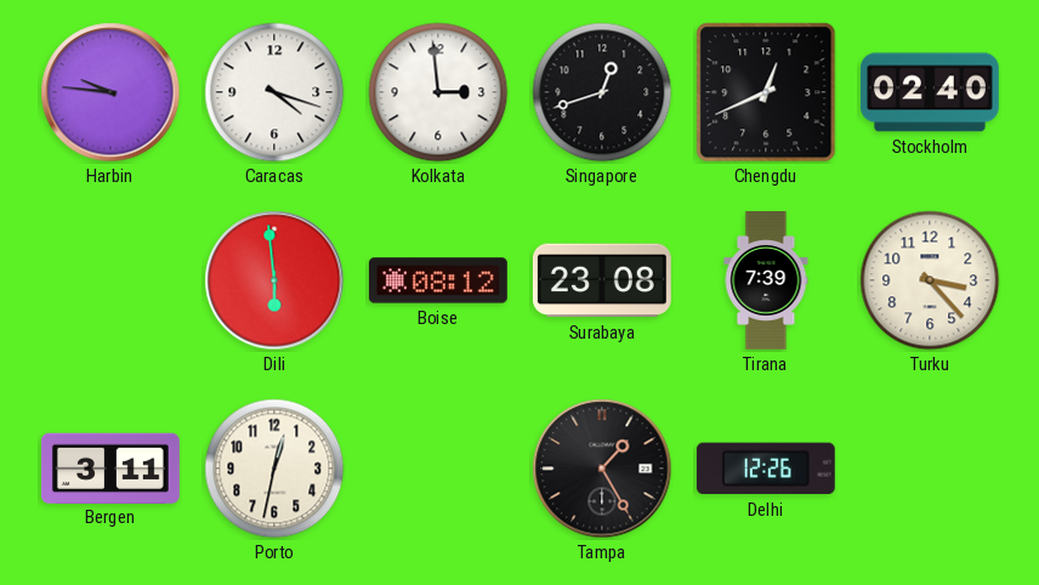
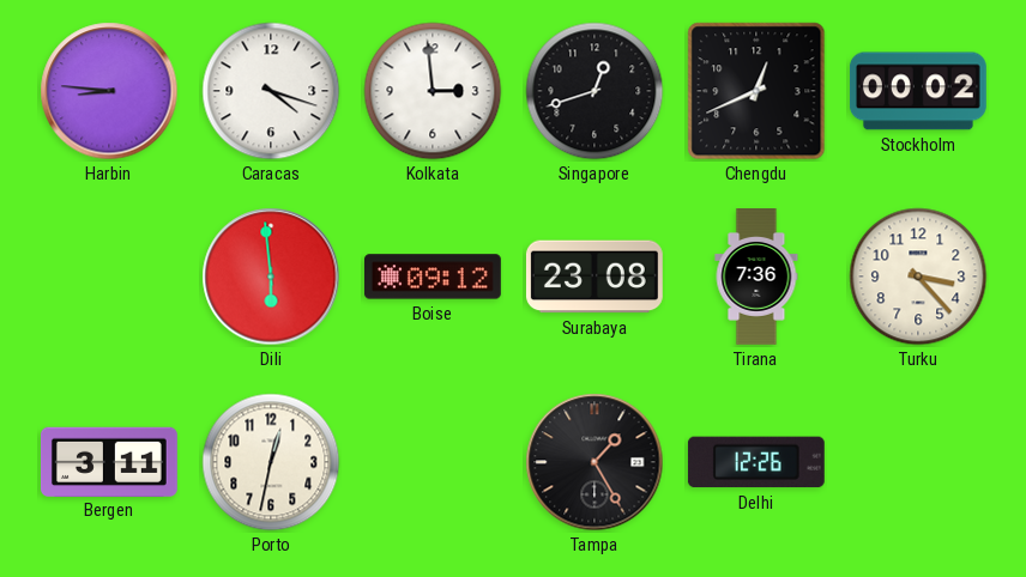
Harbin: 9:46 -> 8:46 (109, 91)
Stockholm: 02:40 -> 00:02 (918, 91)
Boise: 08:12 -> 09:12 (433, 277)
Tirana: 7:39 -> 7:36 (756, 278)
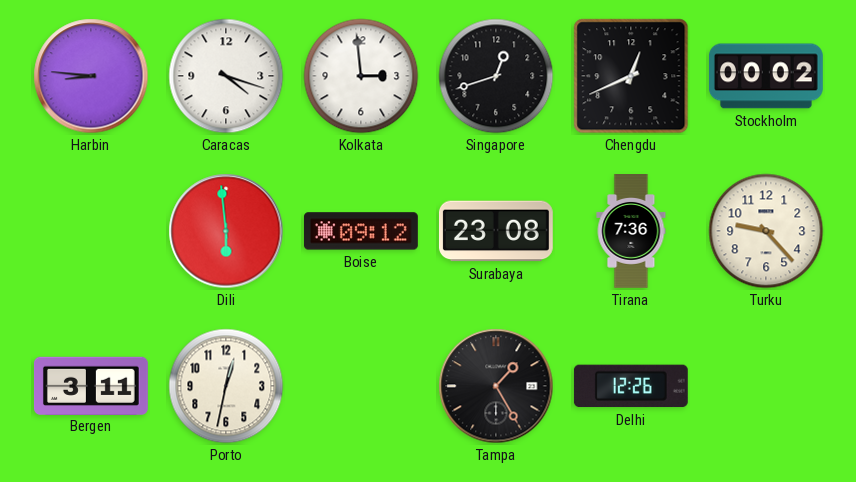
Turku: 3:23 -> 9:23 (766, 231)
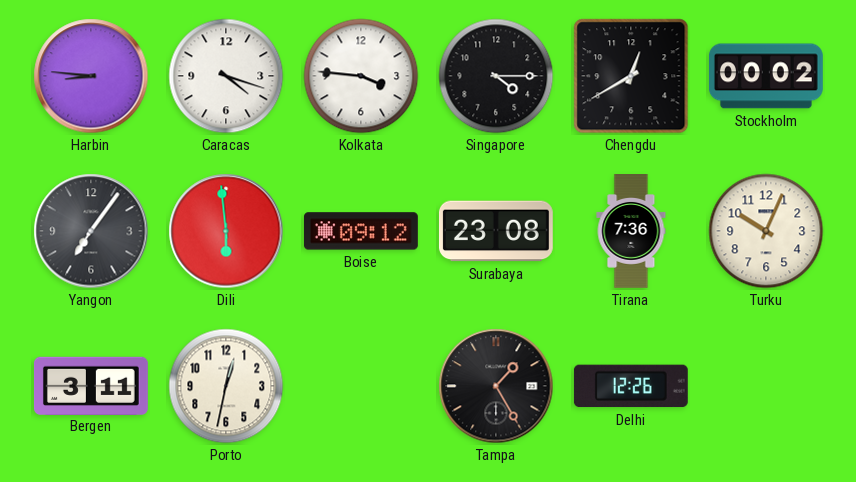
Kolkata: 2:59 -> 3:46 (361, 76)
Singapore: 12:42 -> 4:15 (496, 76)
Chengdu: 12:41 -> 12:40 (631, 76)
Yangon: none -> 7:06 (91, 231)
Turku: 9:23 -> 10:04 (766, 231)
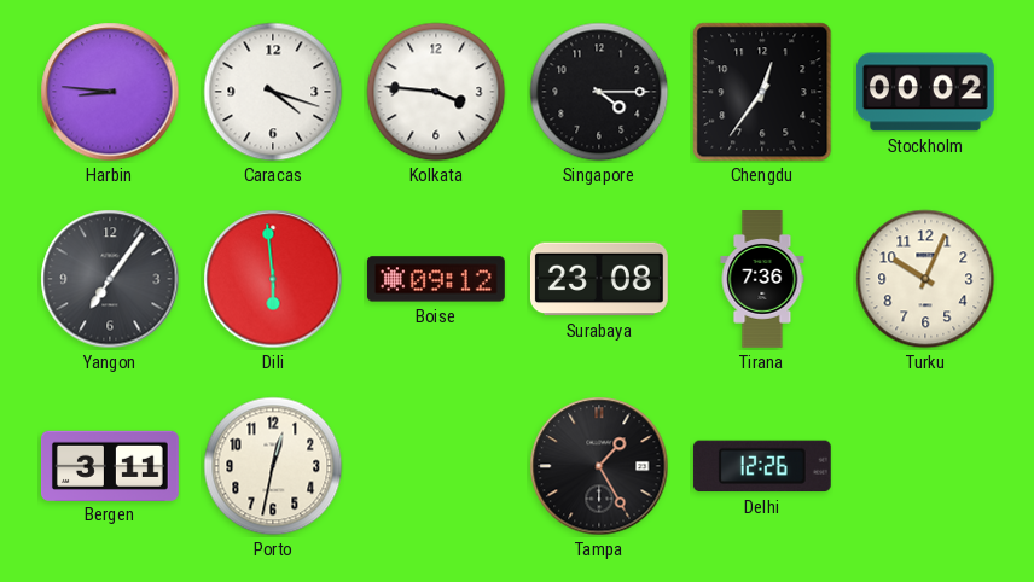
Chengdu: 12:40 -> 12:36 (762, 92)
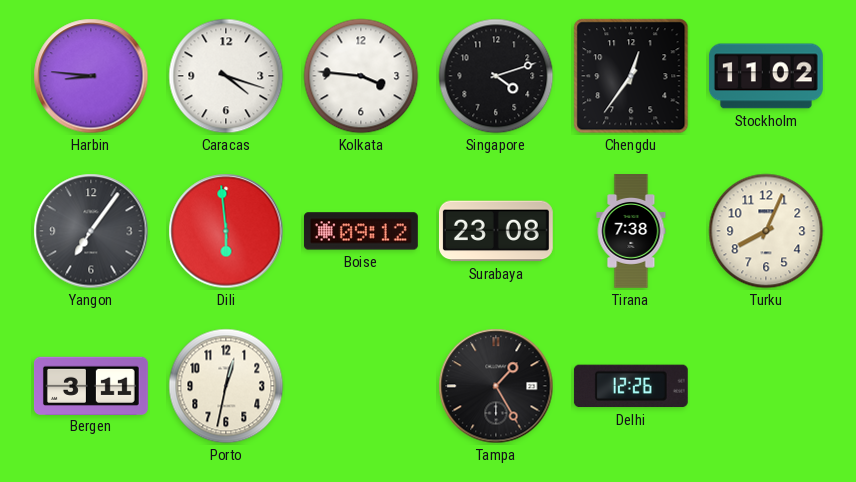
Singapore: 4:15 -> 4:12 (496, 76)
Stockholm: 00:02 -> 11:02 (766, 76)
Tirana: 7:36 -> 7:38 (631, 232)
Turku: 10:04 -> 8:04 (766, 231)
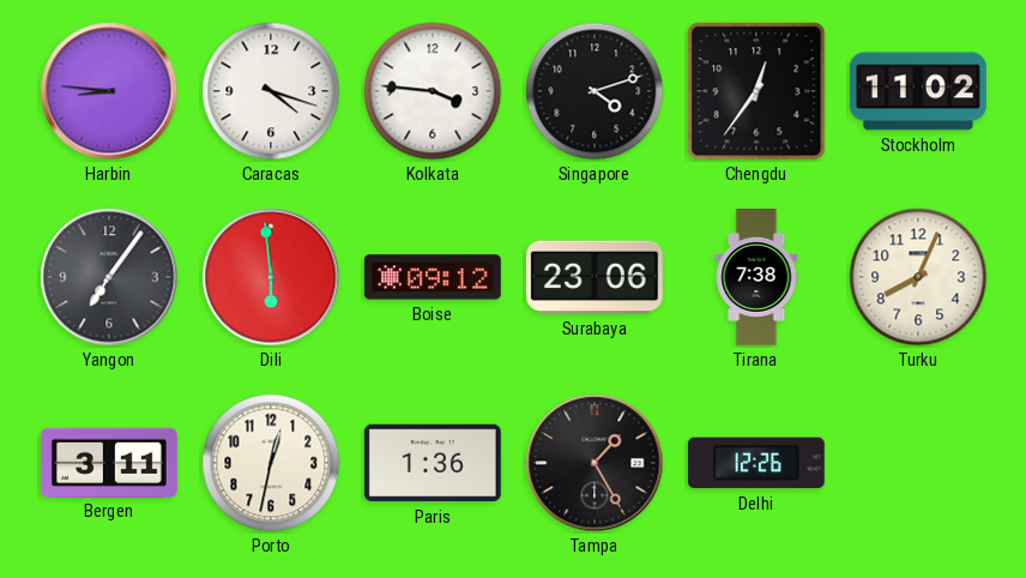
Surabaya: 23:08 -> 23:06 (595, 277)
Paris: none -> 1:36 (433, 463)
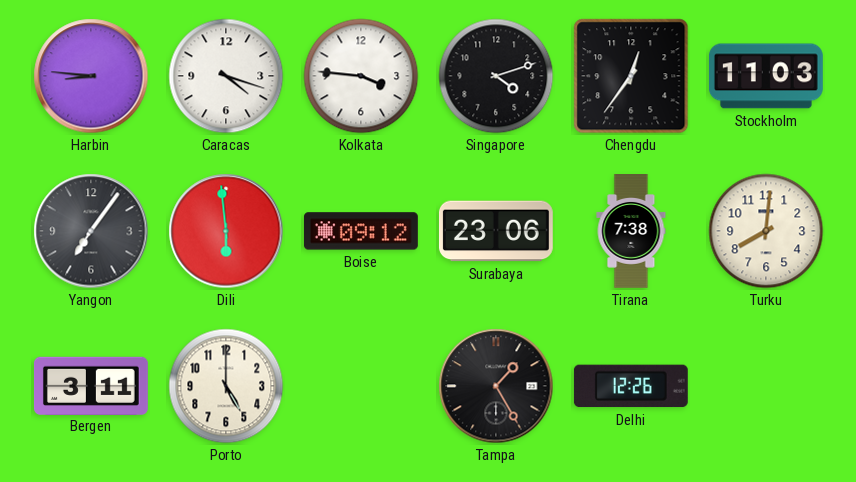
Stockholm: 11:02 -> 11:03 (766, 76)
Turku: 8:04 -> 8:01 (766, 231)
Porto: 12:32 -> 5:00 (226, 386)
Paris: 1:36 -> none (433, 463)
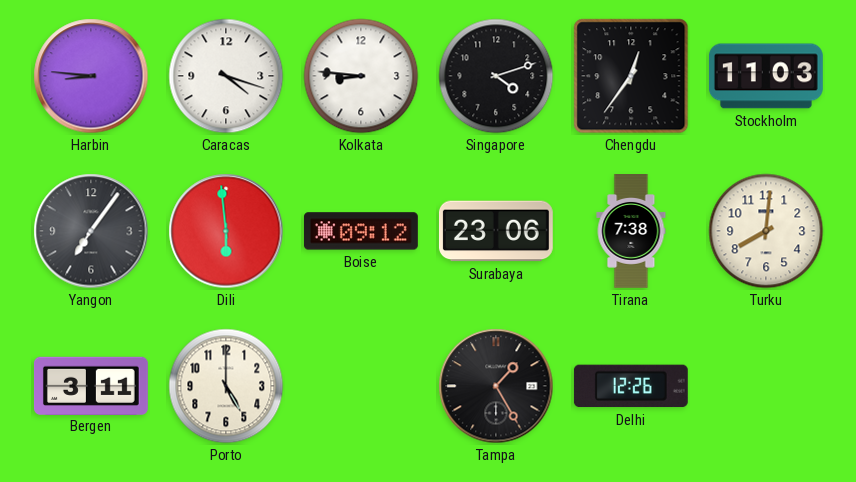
Kolkata: 3:46 -> 8:46 (361, 76)
